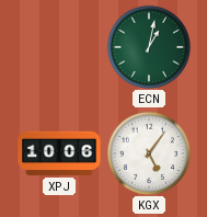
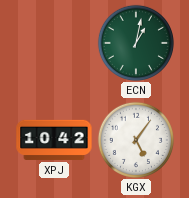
XPJ: 10:06 -> 10:42 (54, 140)
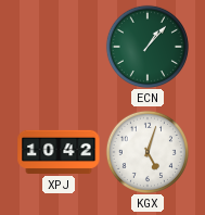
ECN: 1:02 -> 1:07 (148, 47)
KGX: 5:06 -> 5:03 (148, 152)
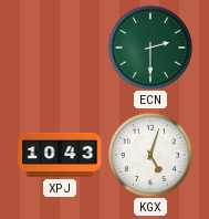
ECN: 1:07 -> 2:30 (150, 48)
XPJ: 10:42 -> 10:43 (60, 155)
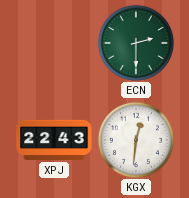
XPJ: 10:43 -> 22:43 (54, 140)
KGX: 5:03 -> 12:31 (136, 140)
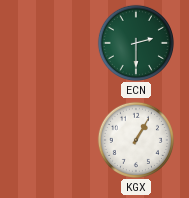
XPJ: 22:43 -> none (54, 140)
KGX: 12:31 -> 1:05 (136, 140)
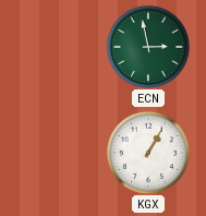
ECN: 2:30 -> 2:58 (148, 47)
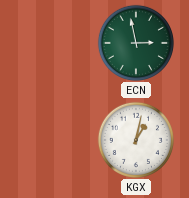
KGX: 1:05 -> 1:02 (136, 140)
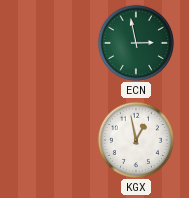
KGX: 1:02 -> 12:58 (136, 140)
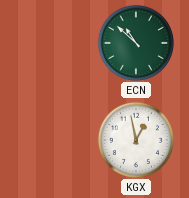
ECN: 2:58 -> 10:52 (136, 43)
